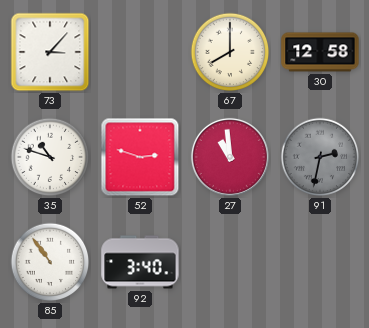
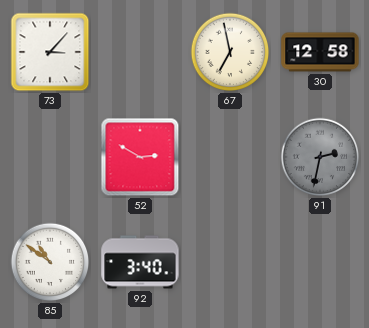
67: 8:00 -> 6:58 (230, 52)
35: 10:48 -> none (50, 157)
52: 2:48 -> 2:50 (140, 157)
27: 10:59 -> none (230, 157)
85: 10:54 -> 10:51 (50, 262)
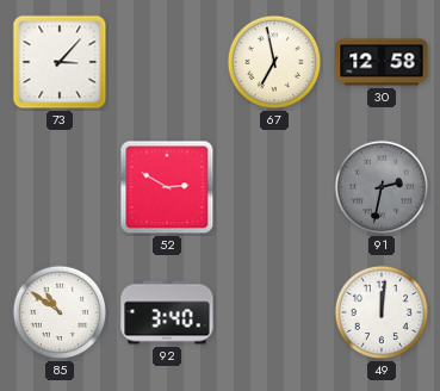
49: none -> 12:01 (382, 312)
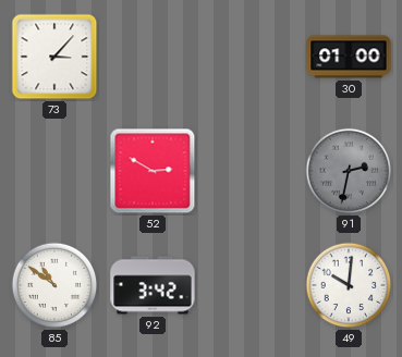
67: 6:58 -> none (274, 62)
30: 12:58 -> 01:00 (349, 57)
92: 3:40 -> 3:42 (153, 285)
49: 12:01 -> 10:01 (349, 285)
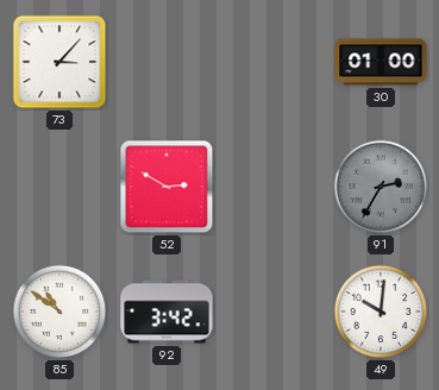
91: 2:32 -> 2:35 (381, 187)
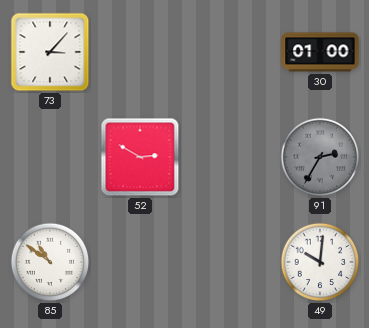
92: 3:42 -> none (167, 312)
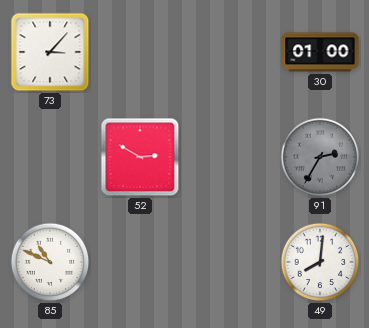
85: 10:51 -> 10:49 (50, 262)
49: 10:01 -> 8:01 (320, 262)
